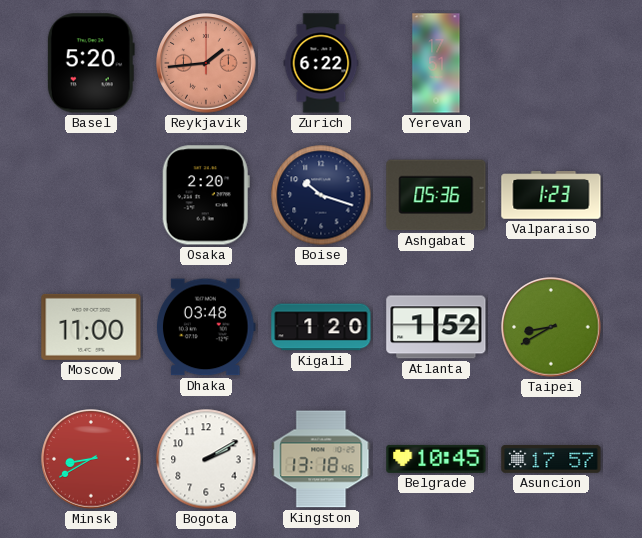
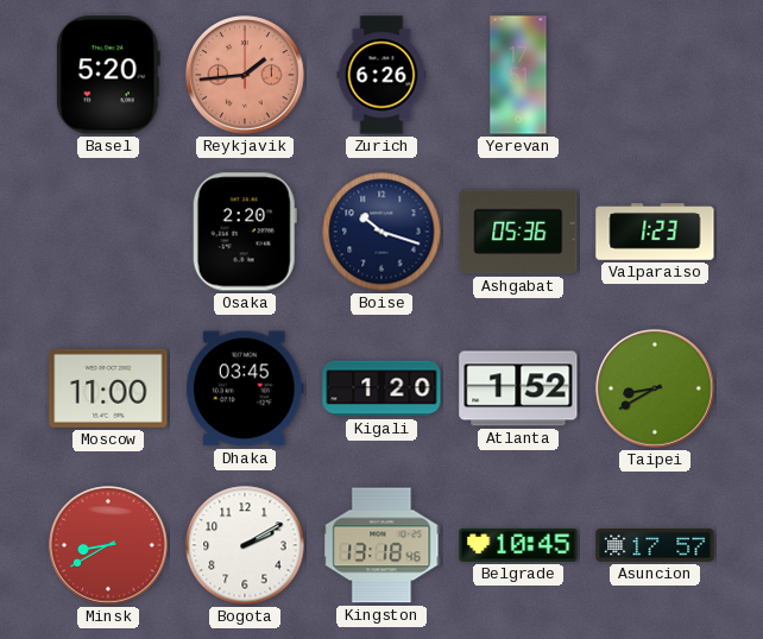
Zurich: 6:22 -> 6:26 (381, 75)
Dhaka: 03:48 -> 03:45 (246, 388)
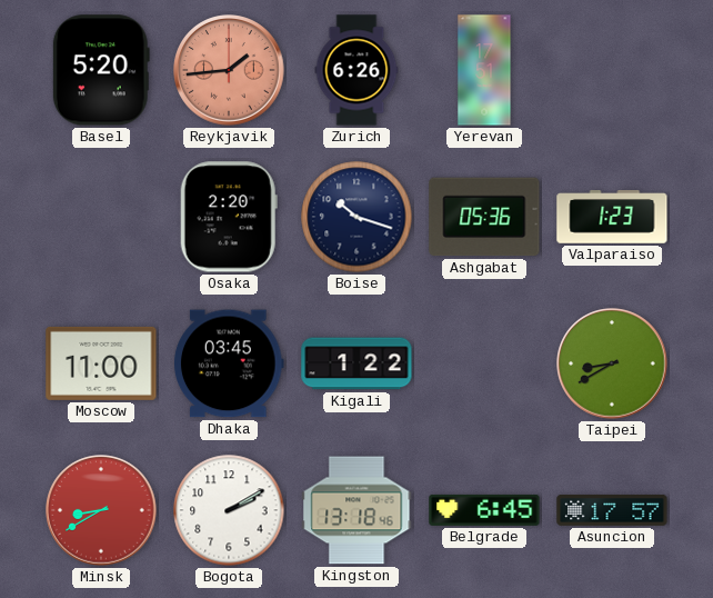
Kigali: 1:20 -> 1:22 (356, 363)
Atlanta: 1:52 -> none (518, 388)
Belgrade: 10:45 -> 6:45 (484, 510)
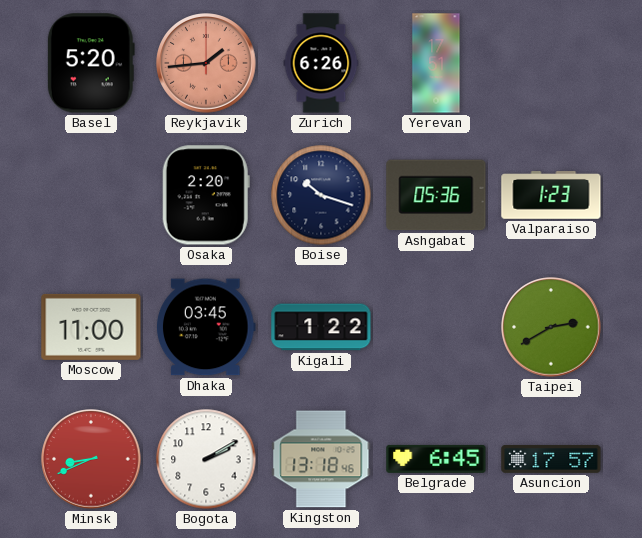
Taipei: 8:40 -> 2:40 (551, 327)
Minsk: 8:40 -> 8:41 (91, 459)
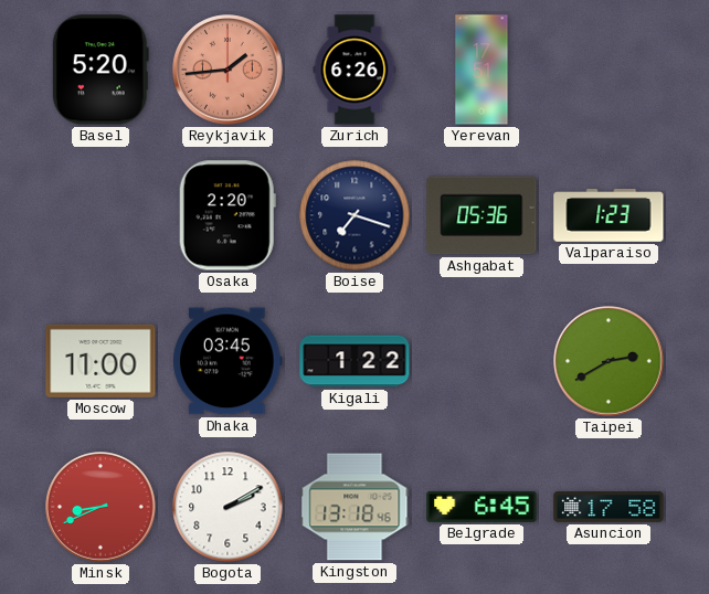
Boise: 10:18 -> 7:18 (354, 215)
Asuncion: 17:57 -> 17:58 (609, 508)
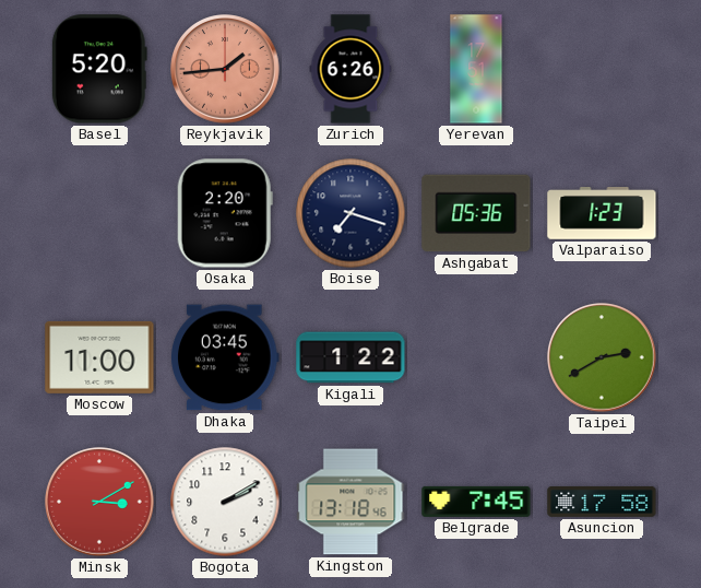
Minsk: 8:41 -> 3:10 (99, 502)
Belgrade: 6:45 -> 7:45 (476, 502)
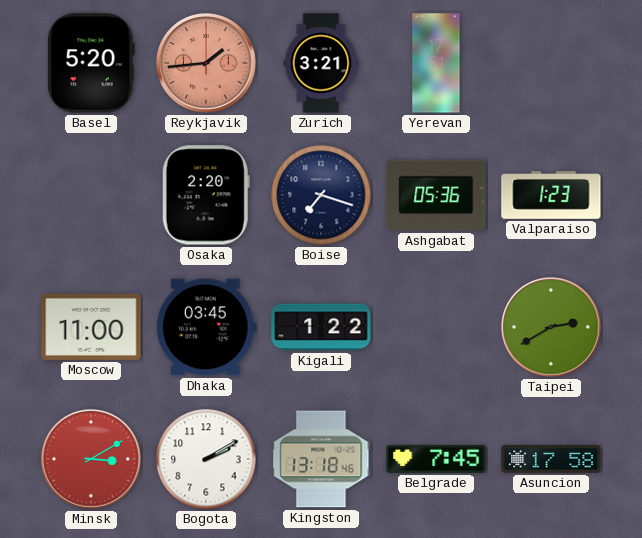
Zurich: 6:26 -> 3:21 (321, 63)
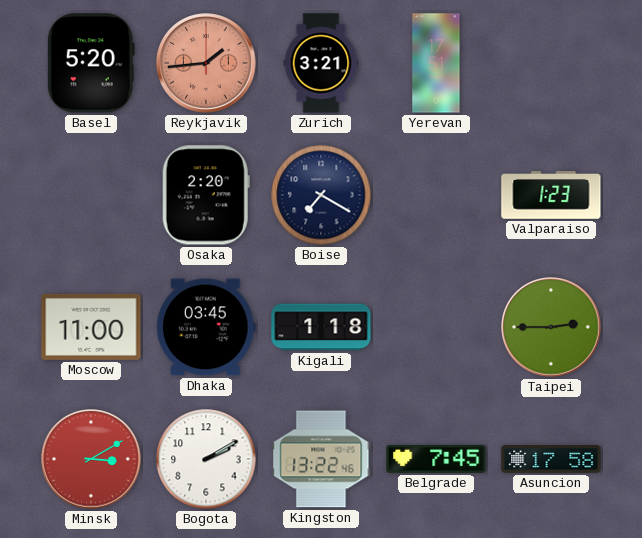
Boise: 7:18 -> 7:20 (321, 195)
Ashgabat: 05:36 -> none (436, 195)
Kigali: 1:22 -> 1:18 (321, 327)
Taipei: 2:40 -> 2:45 (551, 327)
Kingston: 13:18 -> 13:22 (321, 459)
